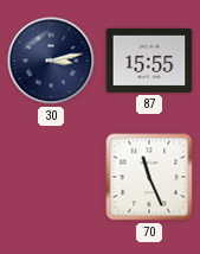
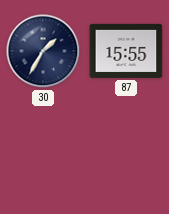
30: 3:13 -> 1:35 (43, 51)
70: 11:26 -> none (149, 177)
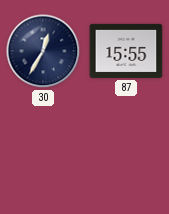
30: 1:35 -> 12:35 (43, 51)
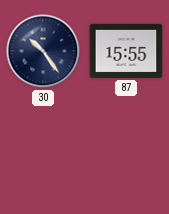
30: 12:35 -> 10:24 (43, 51)
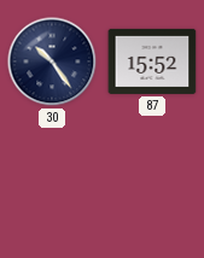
87: 15:55 -> 15:52 (152, 61)
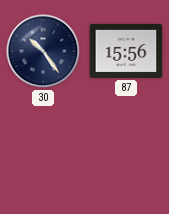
87: 15:52 -> 15:56 (126, 51)
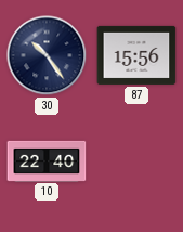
10: none -> 22:40 (47, 160)
